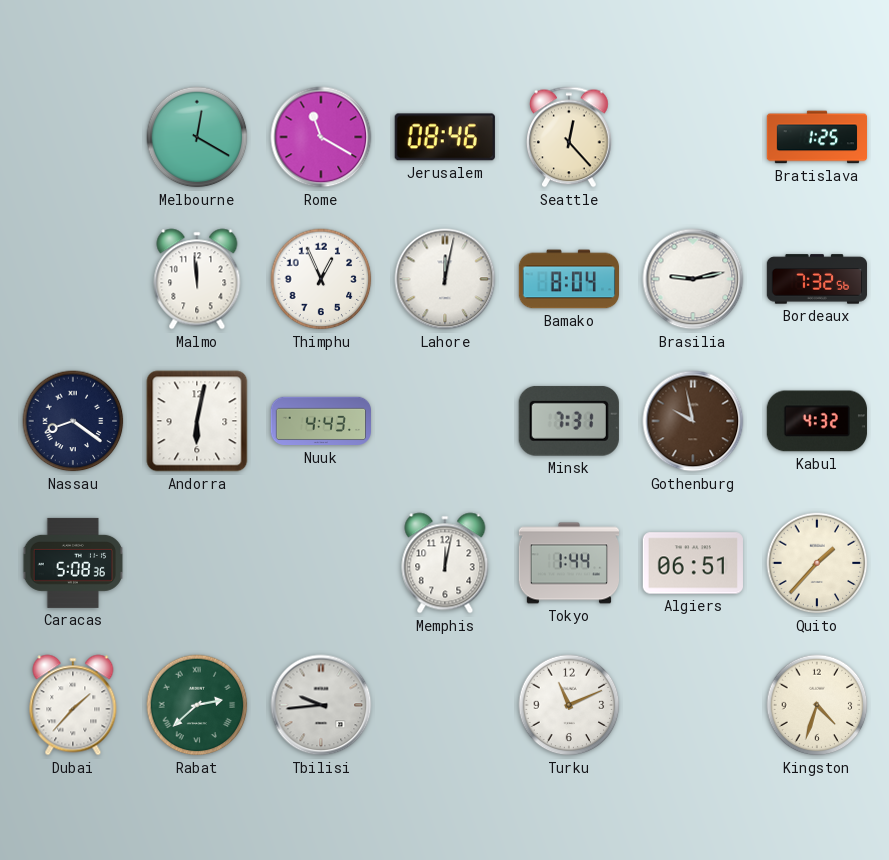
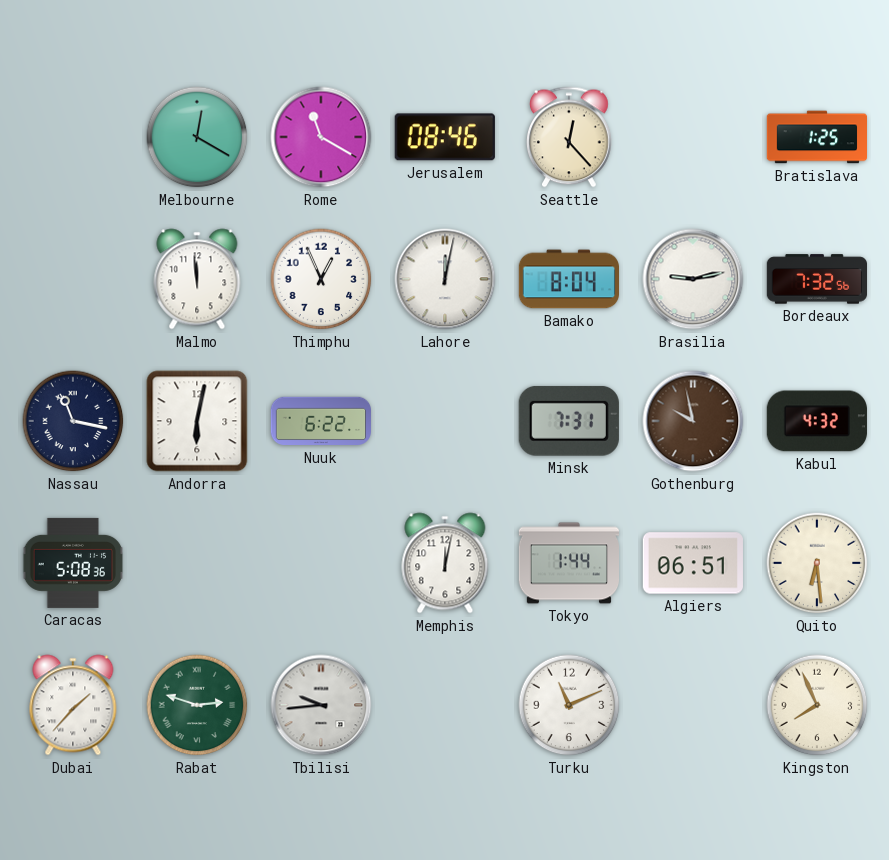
Nassau: 8:21 -> 11:17 (73, 421)
Nuuk: 4:43 -> 6:22 (320, 421)
Quito: 1:37 -> 6:29 (817, 563)
Rabat: 2:38 -> 2:48 (197, 705)
Kingston: 4:33 -> 7:56 (817, 705)
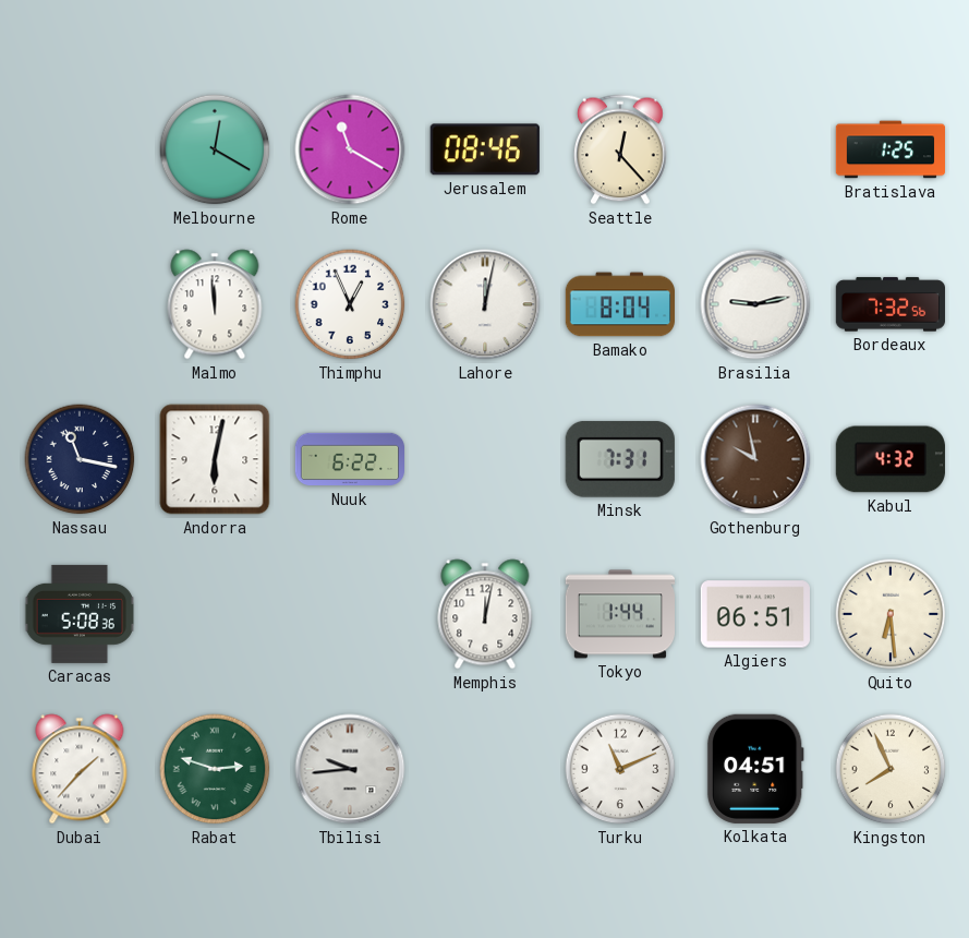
Kolkata: none -> 04:51 (755, 769)
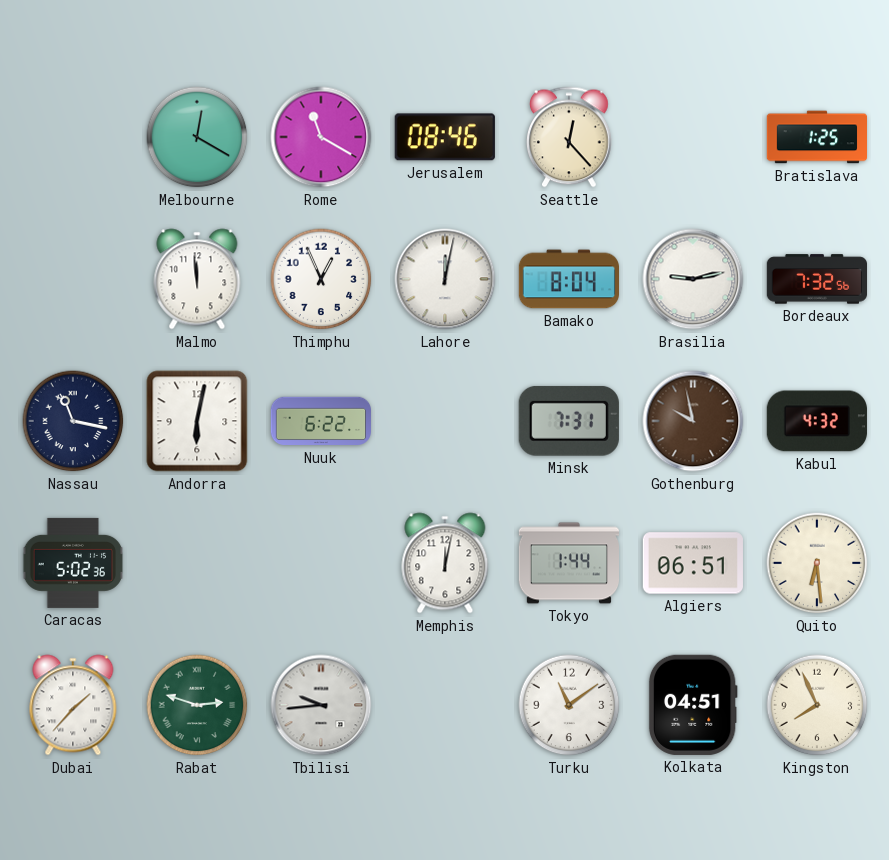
Caracas: 5:08 -> 5:02 (73, 563)
Turku: 11:11 -> 11:09 (569, 705)
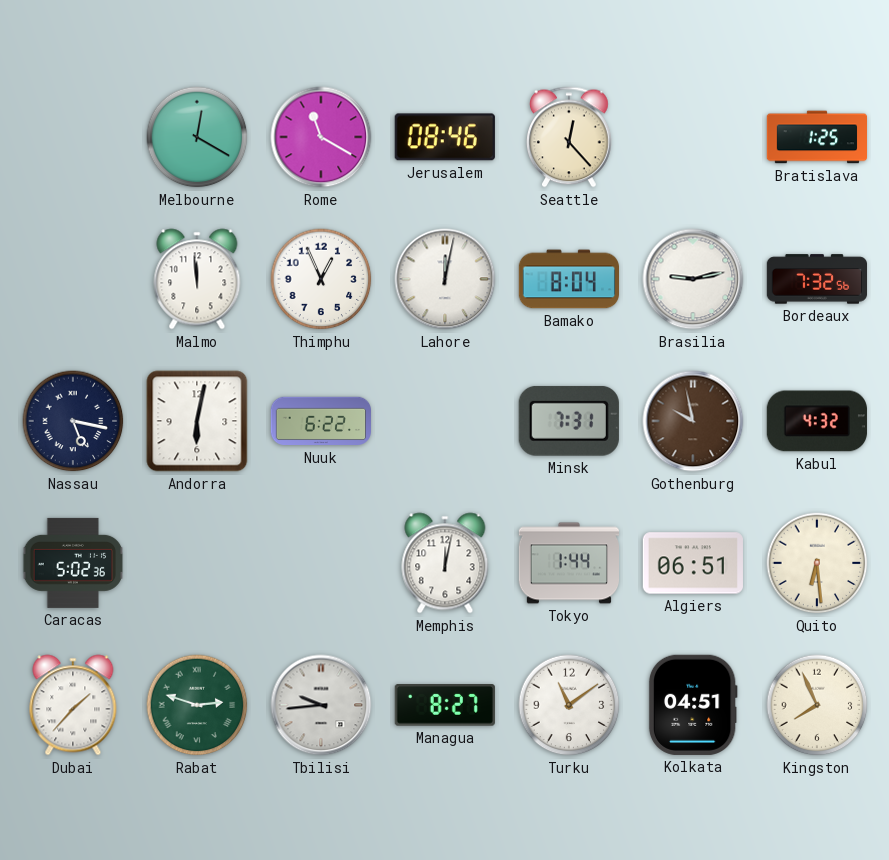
Nassau: 11:17 -> 5:17 (73, 421)
Managua: none -> 8:27 (445, 706)
